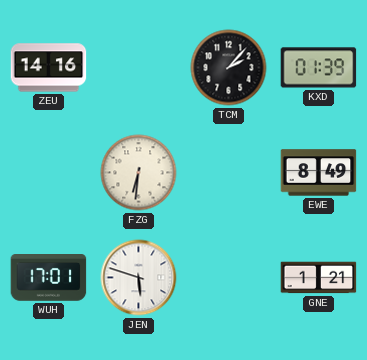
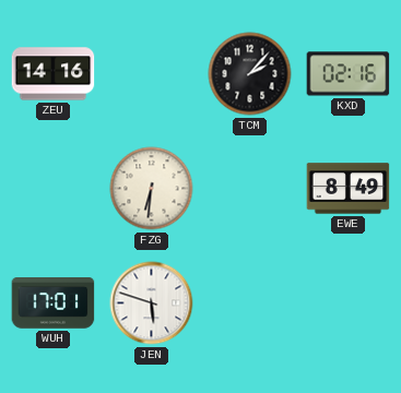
KXD: 01:39 -> 02:16 (349, 74)
GNE: 1:21 -> none (319, 278)
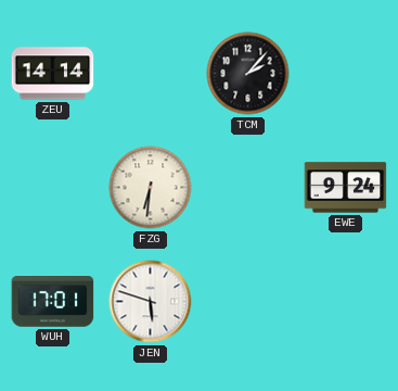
ZEU: 14:16 -> 14:14 (53, 74)
KXD: 02:16 -> none (349, 74)
EWE: 8:49 -> 9:24 (346, 188)
